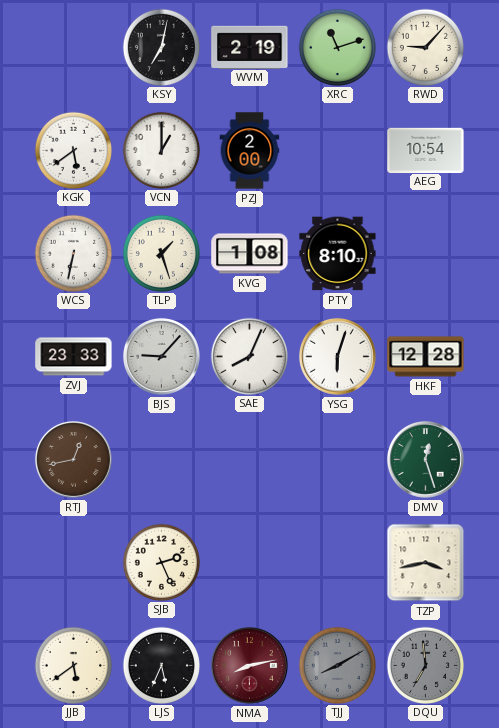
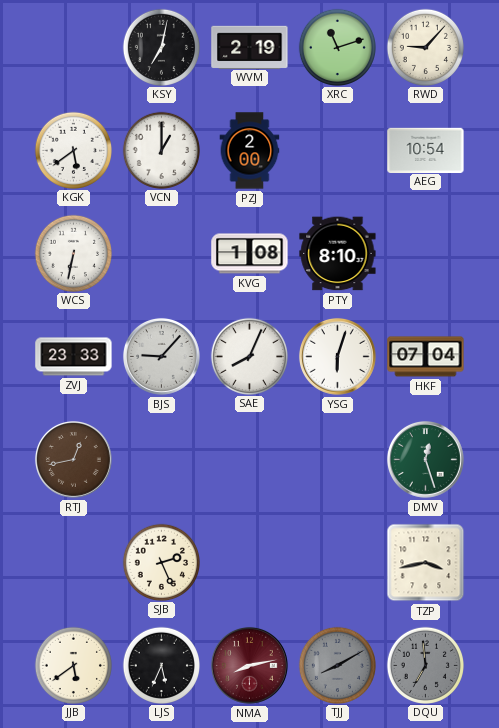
TLP: 1:27 -> none (161, 253)
HKF: 12:28 -> 07:04 (426, 357)
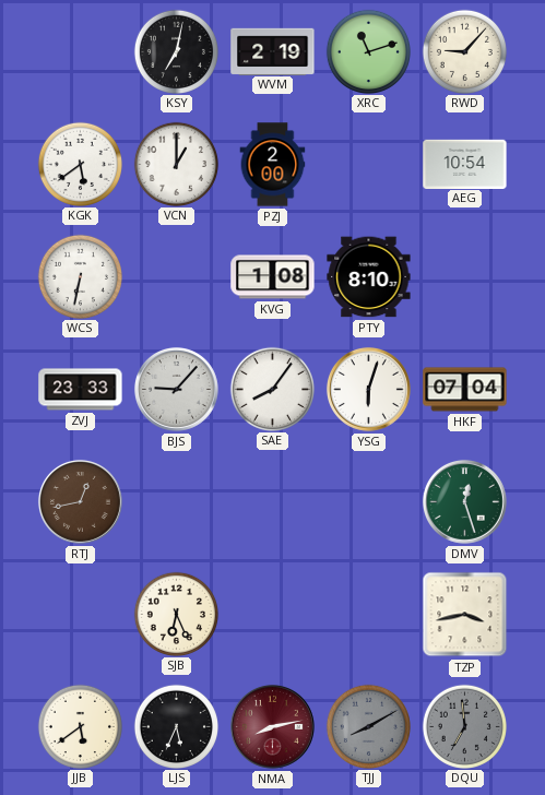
SAE: 8:04 -> 8:06 (272, 389)
SJB: 2:26 -> 6:26 (176, 614)
